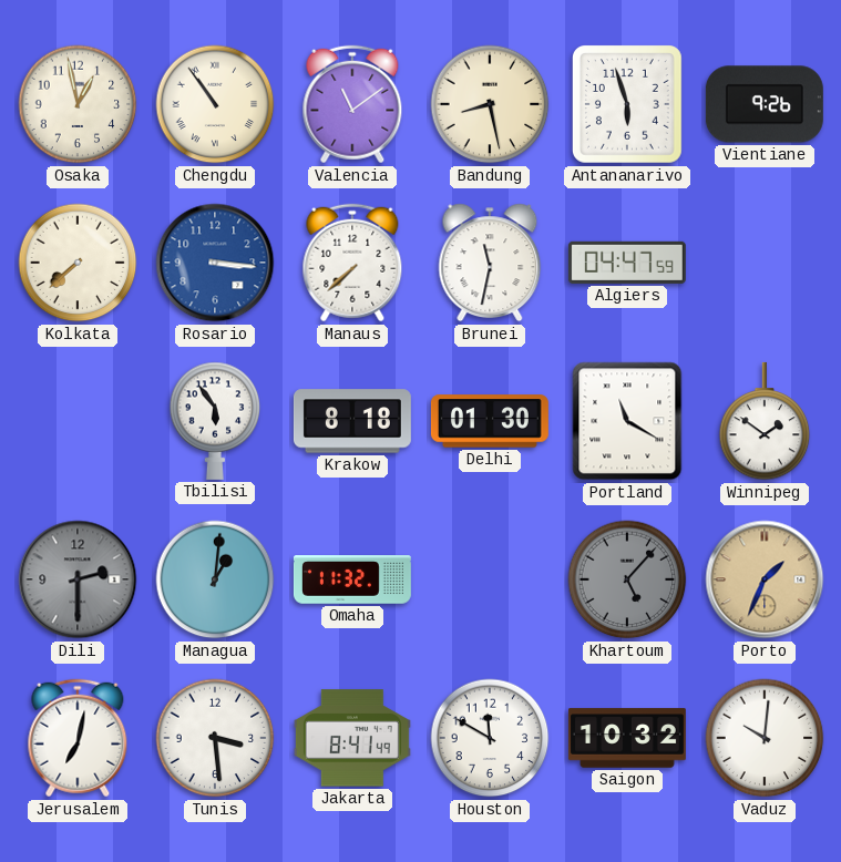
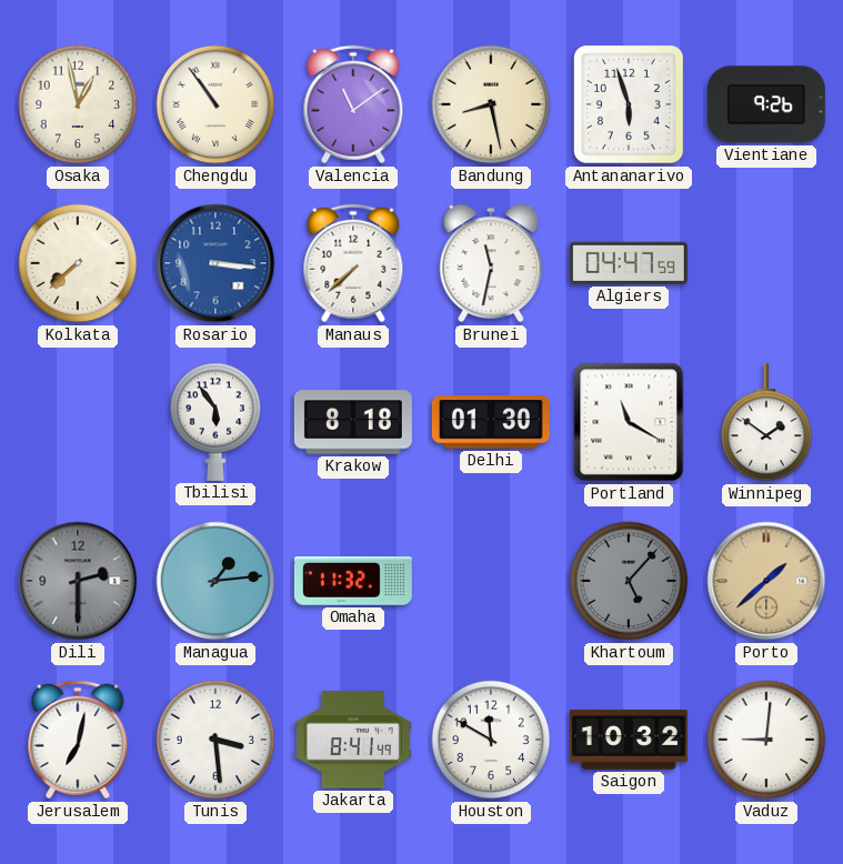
Managua: 1:01 -> 1:14 (215, 581)
Porto: 1:34 -> 1:38 (766, 581)
Vaduz: 10:01 -> 9:01 (766, 740)
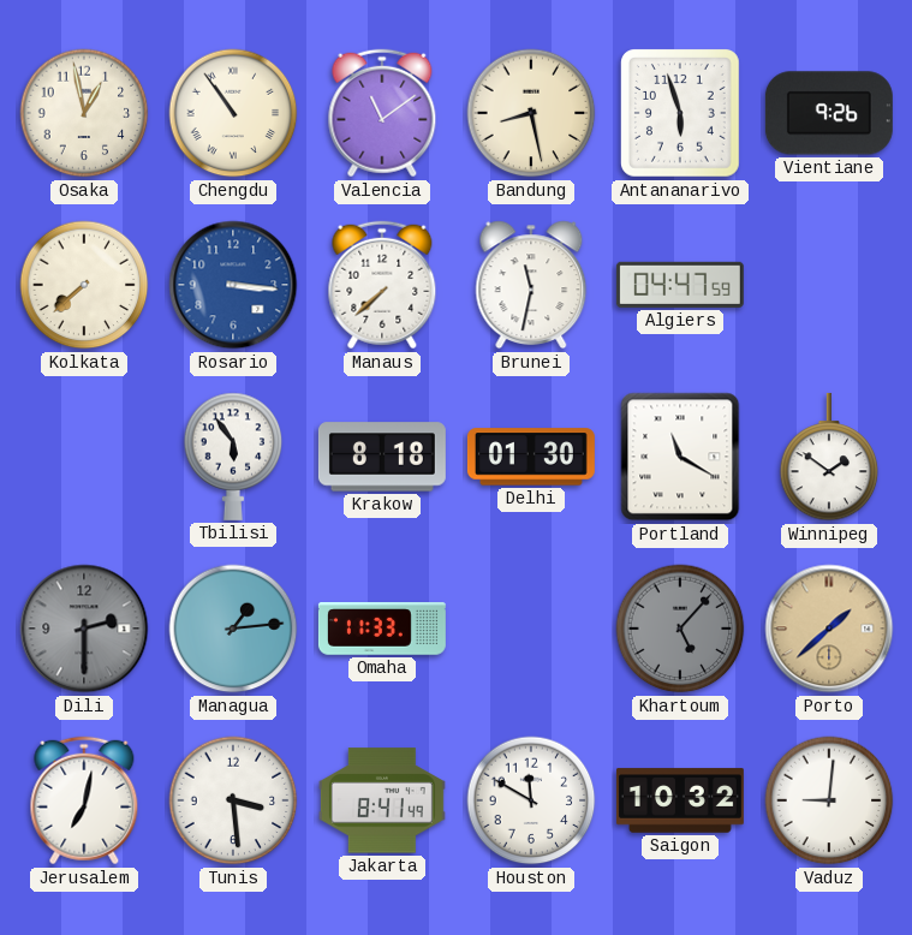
Omaha: 11:32 -> 11:33 (382, 629)
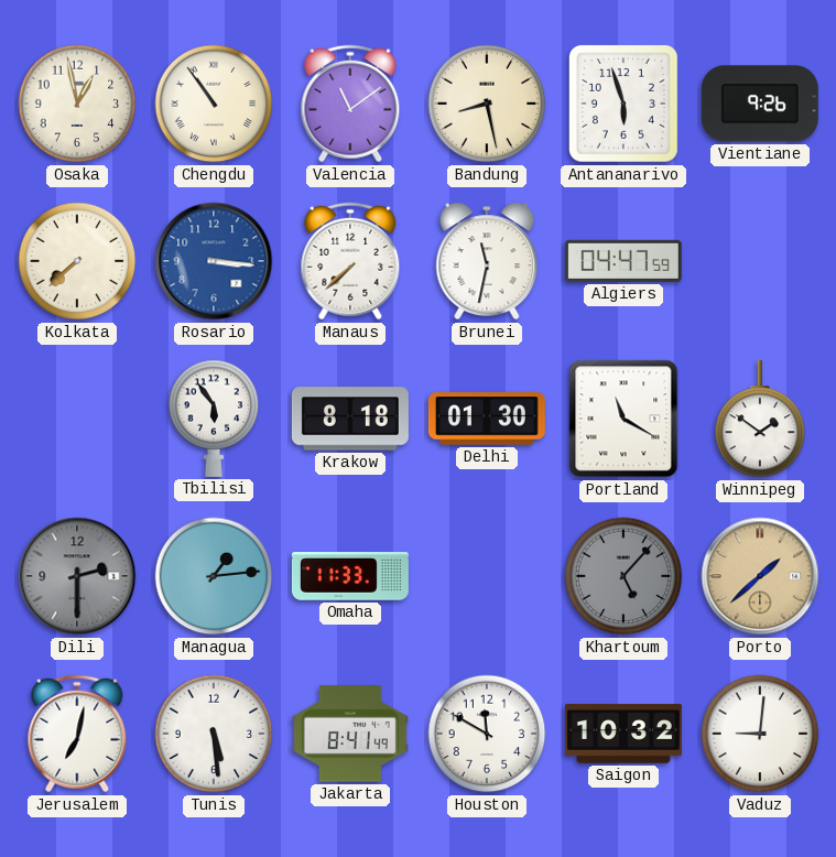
Tunis: 3:29 -> 5:29 (214, 734)
